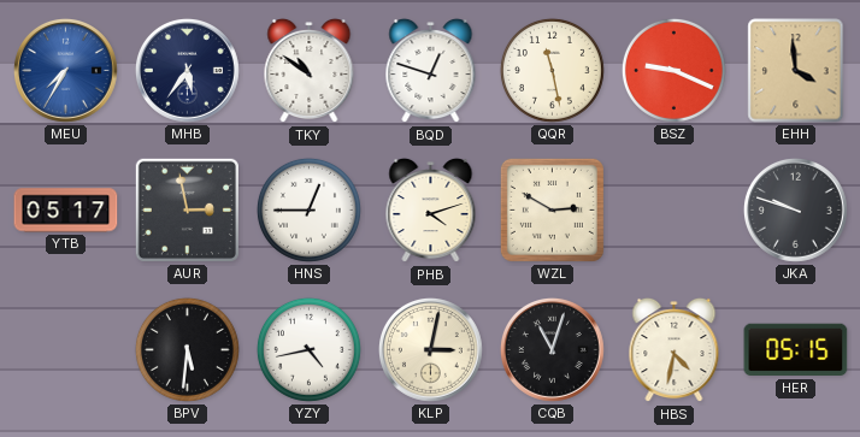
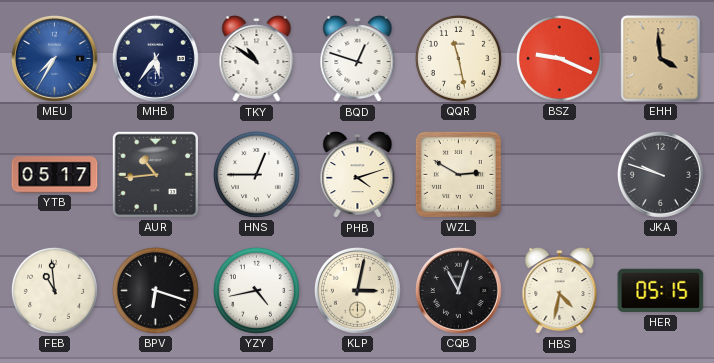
AUR: 2:58 -> 10:44 (155, 174)
FEB: none -> 10:59 (54, 290)
BPV: 5:31 -> 6:18 (155, 290)
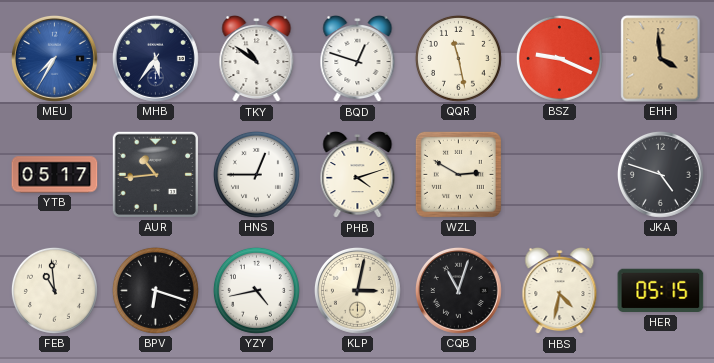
JKA: 9:48 -> 4:48 (660, 174)
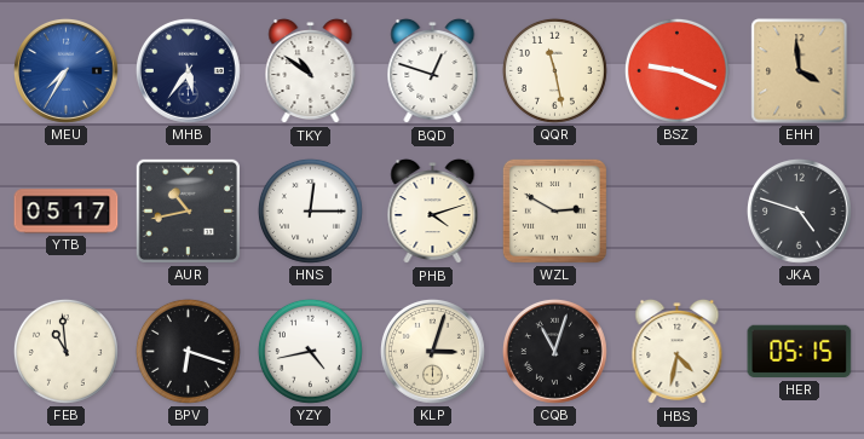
AUR: 10:44 -> 10:43 (188, 210)
HNS: 12:45 -> 12:15 (310, 210)
KLP: 3:02 -> 3:03 (432, 351)
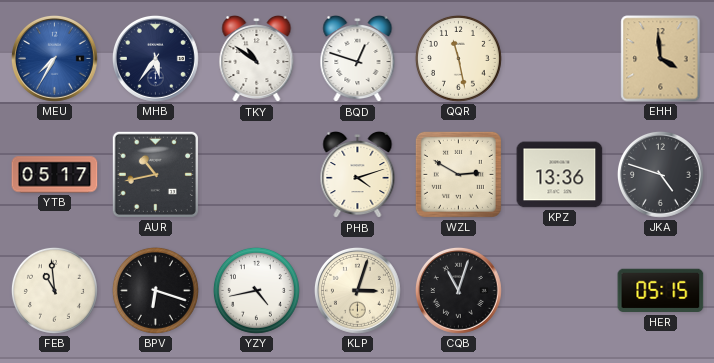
BSZ: 9:19 -> none (676, 70)
HNS: 12:15 -> none (310, 210)
KPZ: none -> 13:36 (560, 175)
HBS: 4:32 -> none (678, 352)
